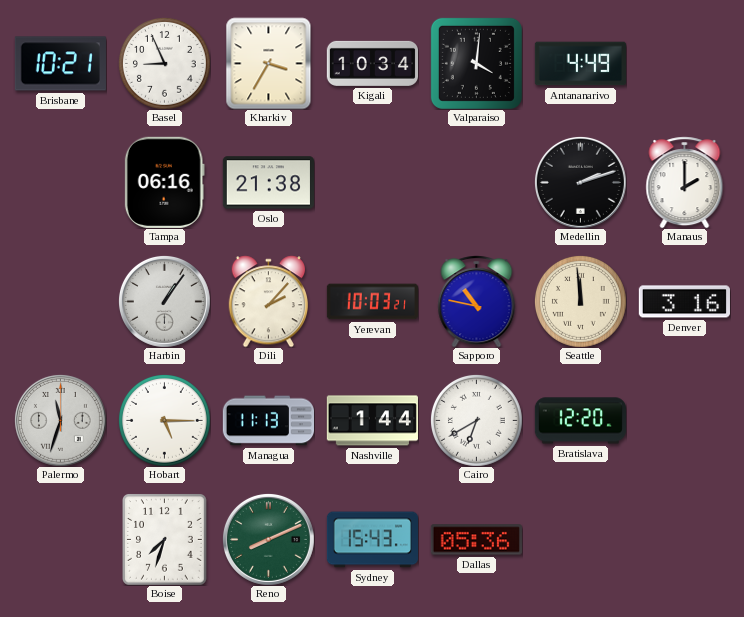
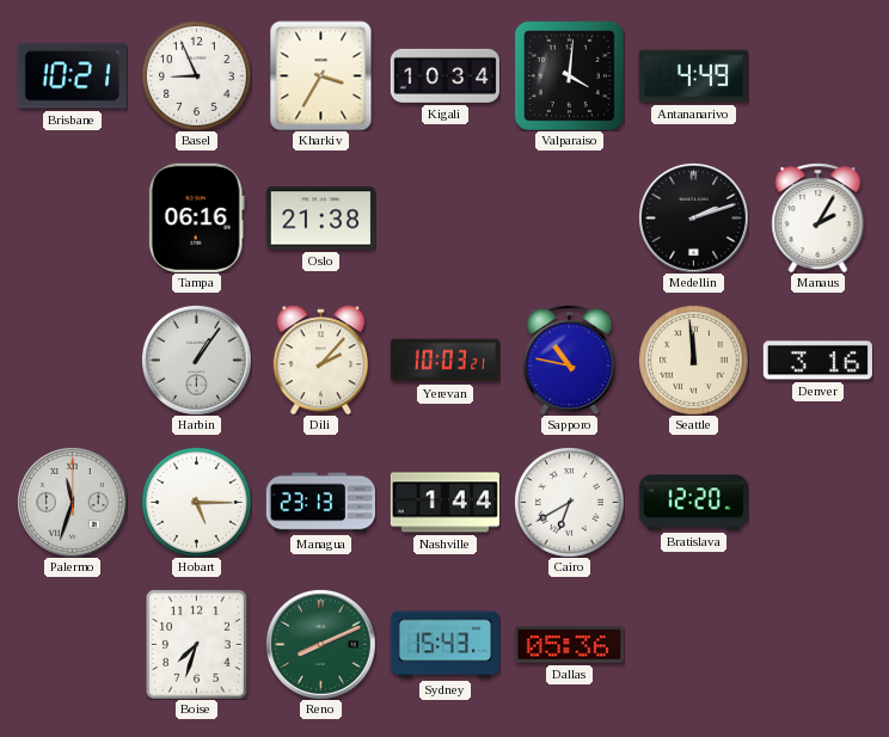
Manaus: 2:00 -> 2:05 (819, 217)
Managua: 11:13 -> 23:13 (320, 503)
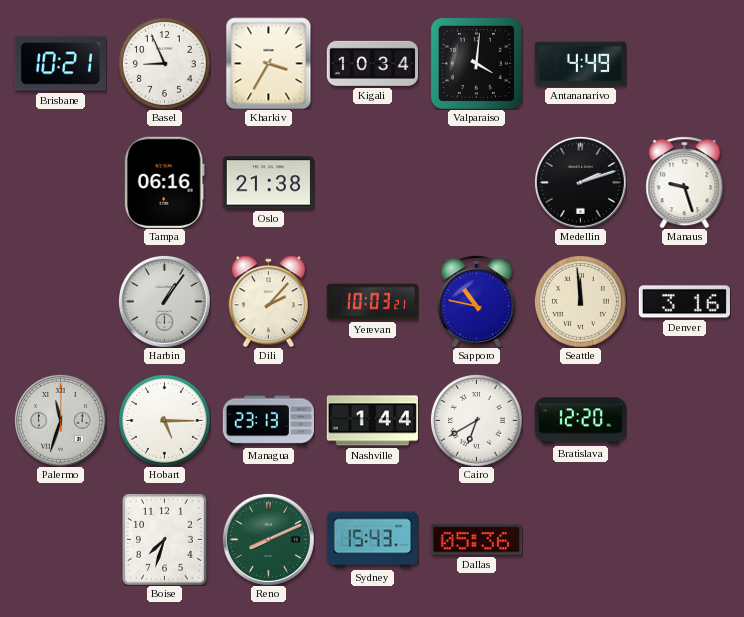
Manaus: 2:05 -> 9:27 (685, 182)
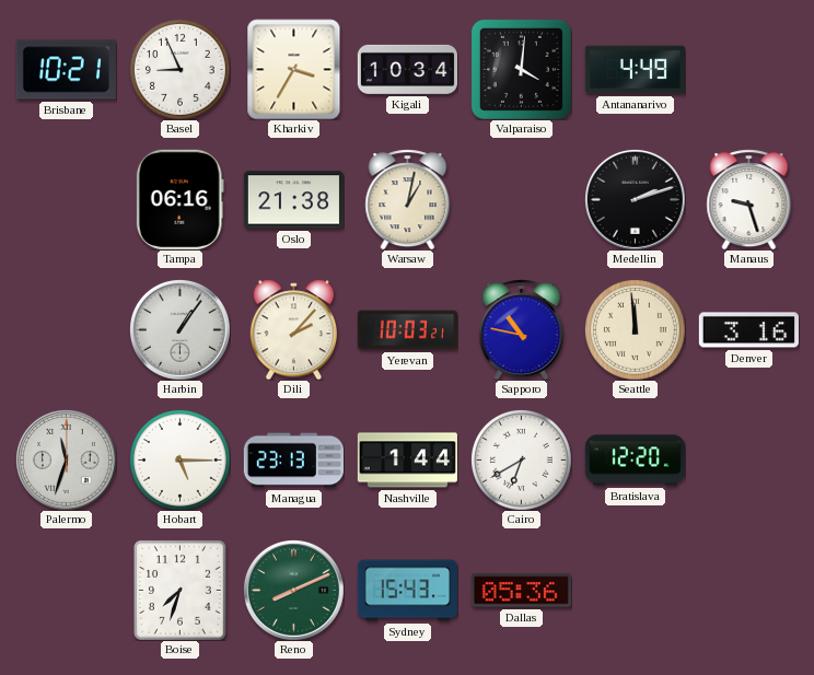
Warsaw: none -> 1:02 (408, 199)
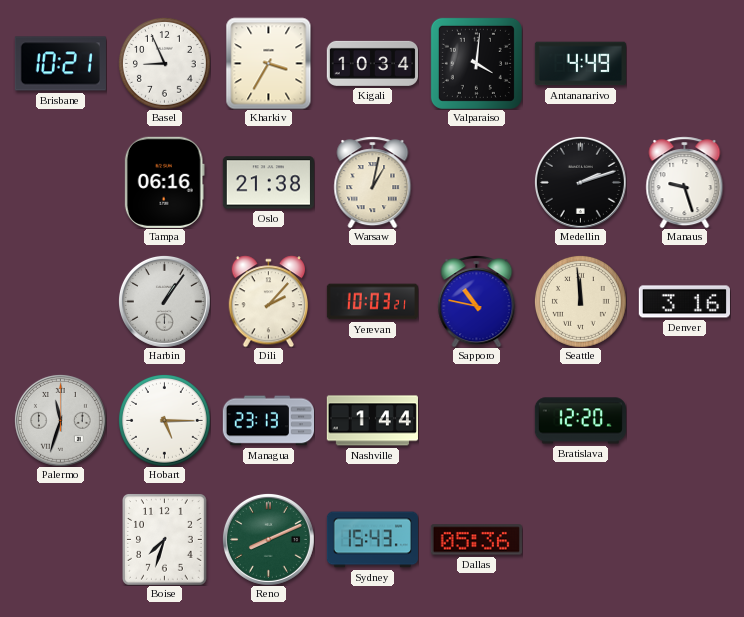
Cairo: 6:40 -> none (521, 459)
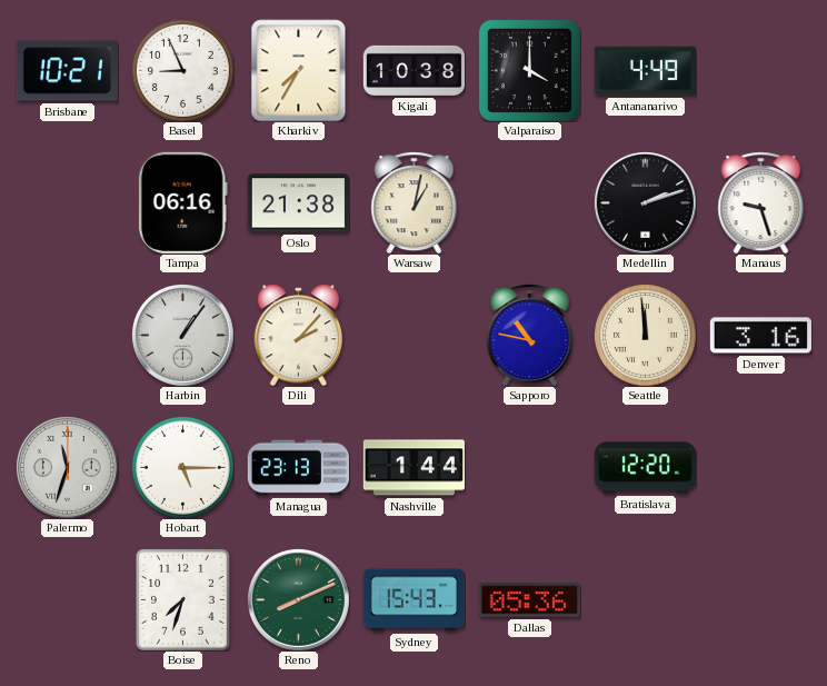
Kharkiv: 3:35 -> 7:35 (299, 70)
Kigali: 10:34 -> 10:38 (413, 70)
Valparaiso: 4:01 -> 4:00 (529, 70)
Yerevan: 10:03 -> none (372, 302)
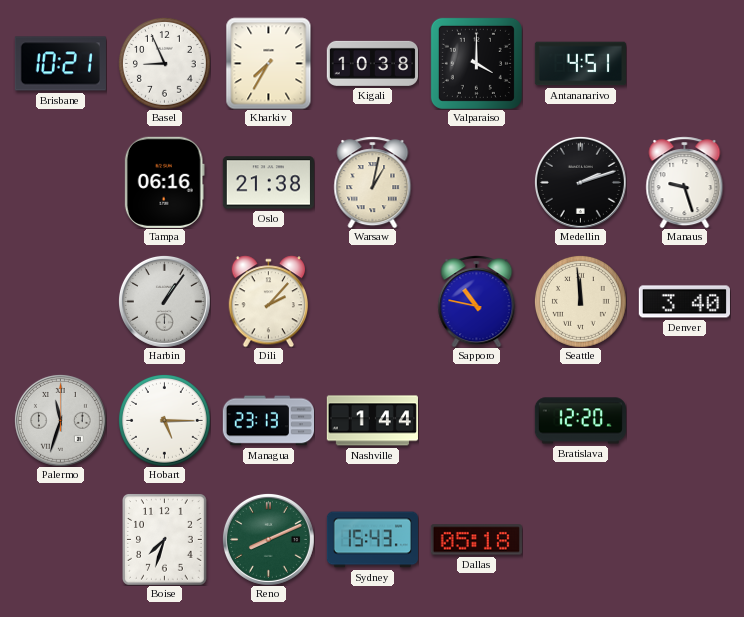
Antananarivo: 4:49 -> 4:51 (580, 64)
Denver: 3:16 -> 3:40 (684, 302)
Dallas: 05:36 -> 05:18 (476, 540)
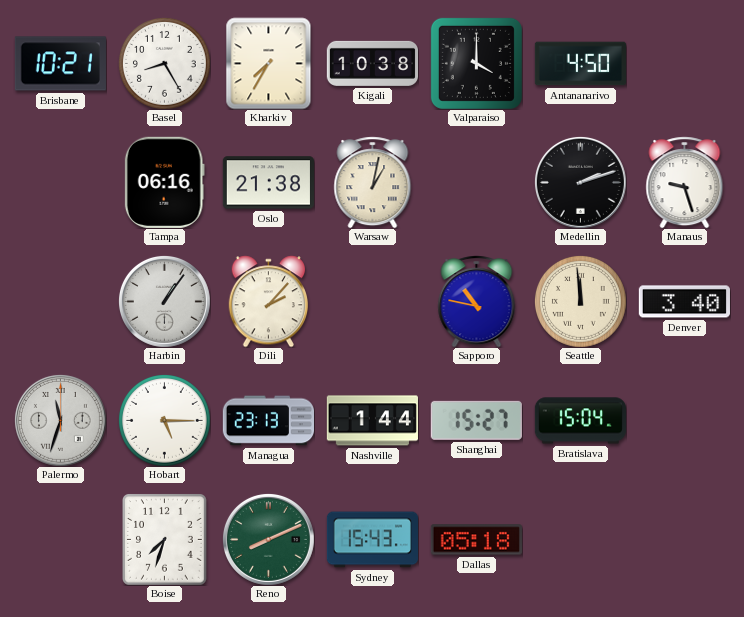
Basel: 8:56 -> 8:25 (164, 63)
Antananarivo: 4:51 -> 4:50 (580, 64)
Shanghai: none -> 15:27 (476, 420)
Bratislava: 12:20 -> 15:04 (580, 421)
